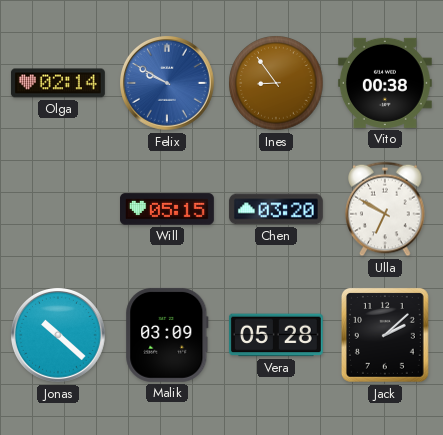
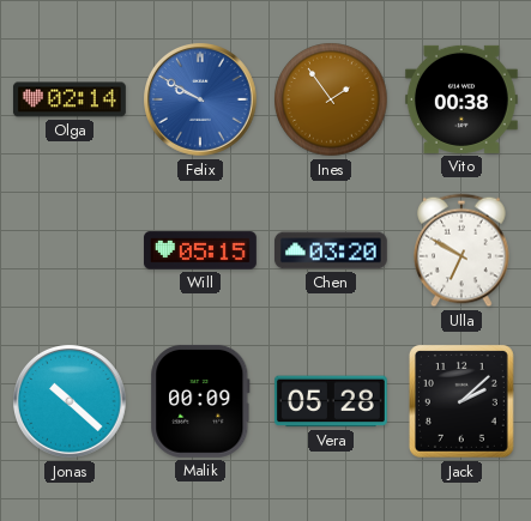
Ines: 8:54 -> 1:54 (331, 99)
Malik: 03:09 -> 00:09 (200, 401)
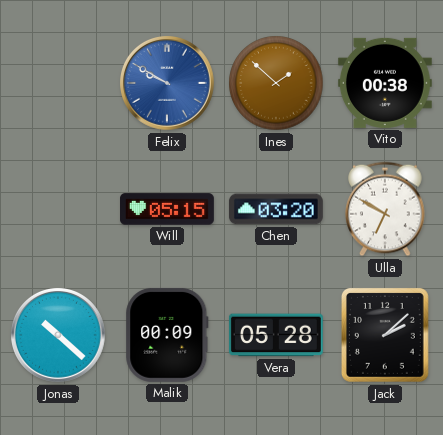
Olga: 02:14 -> none (70, 99)
Ines: 1:54 -> 1:52 (276, 83)
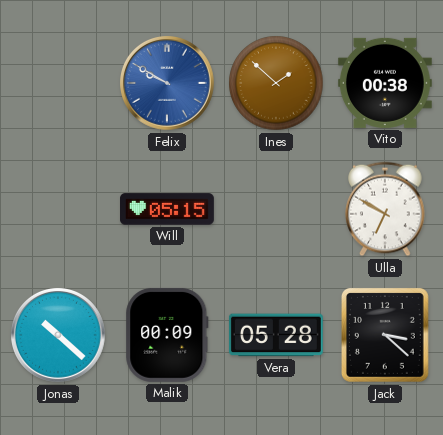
Chen: 03:20 -> none (276, 209)
Jack: 2:08 -> 3:22 (385, 335)
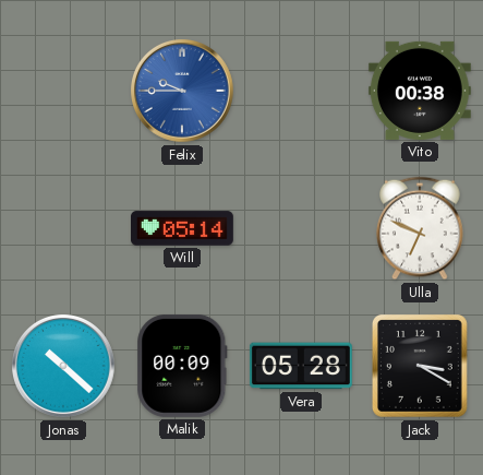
Felix: 9:50 -> 9:45 (183, 92)
Ines: 1:52 -> none (276, 83)
Will: 05:15 -> 05:14 (183, 228)
Ulla: 6:50 -> 6:49 (420, 228)
Jack: 3:22 -> 3:20 (420, 366)
